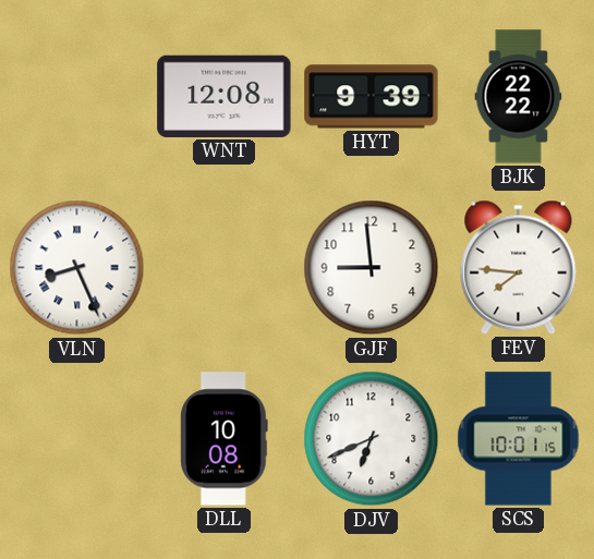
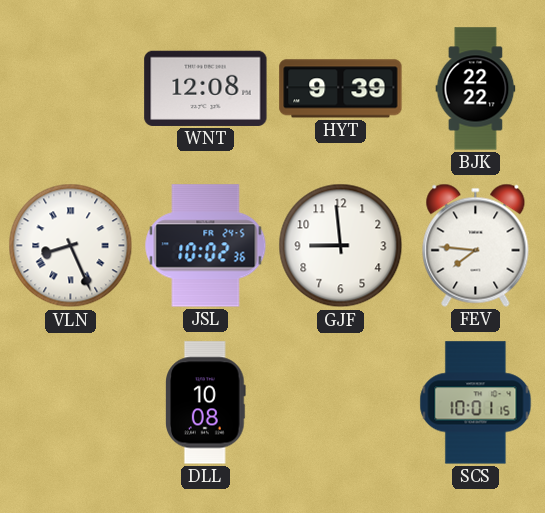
JSL: none -> 10:02 (206, 246)
DJV: 6:41 -> none (372, 439)
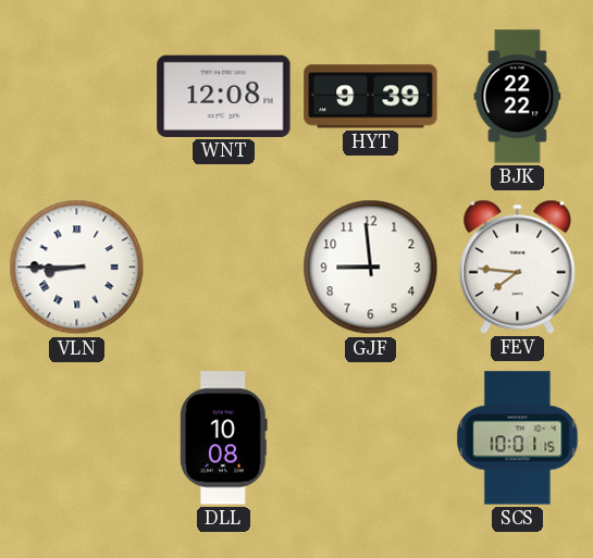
VLN: 8:26 -> 8:45 (77, 268)
JSL: 10:02 -> none (206, 246)
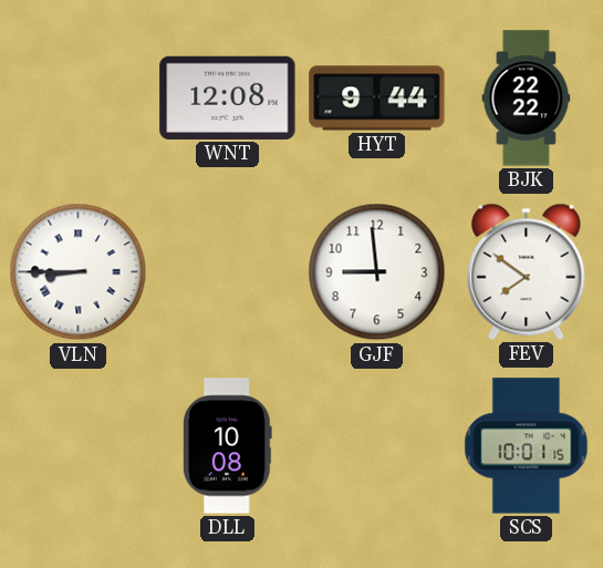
HYT: 9:39 -> 9:44 (377, 99)
FEV: 7:46 -> 7:51 (527, 271)
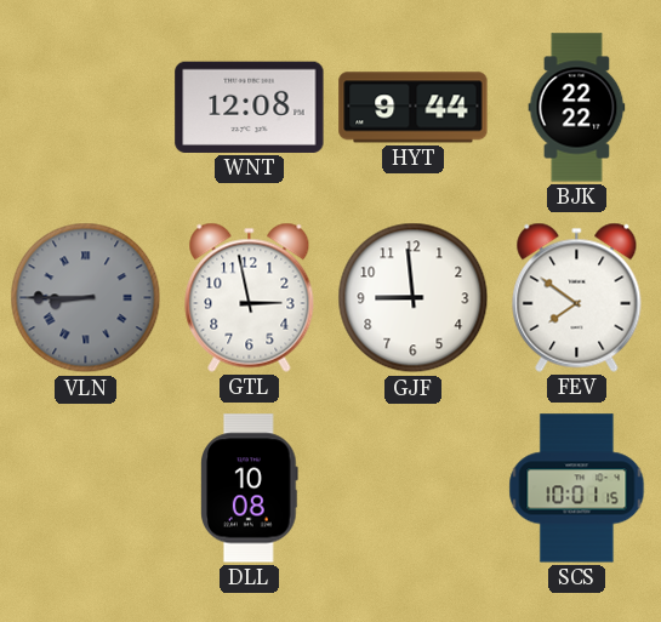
VLN dial: white -> grey (86, 298)
GTL: none -> 2:58 (250, 297)
